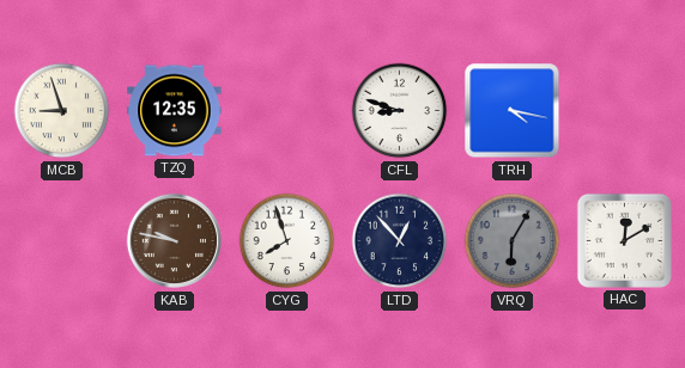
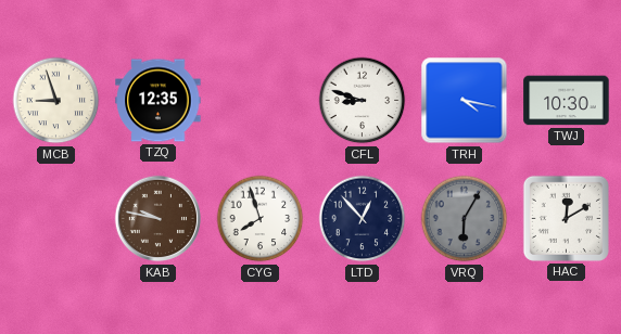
TWJ: none -> 10:30 (567, 101)
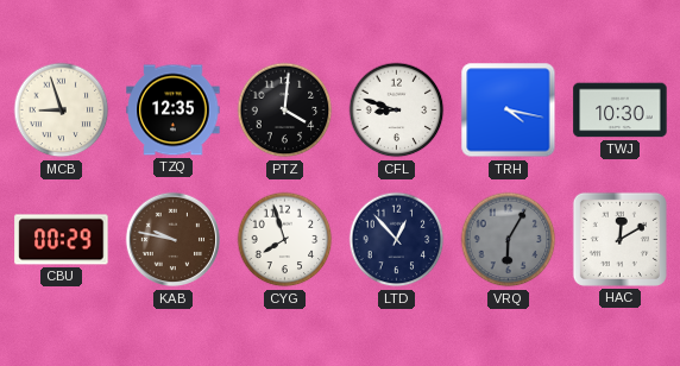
PTZ: none -> 4:01 (285, 111)
CBU: none -> 00:29 (62, 240)
